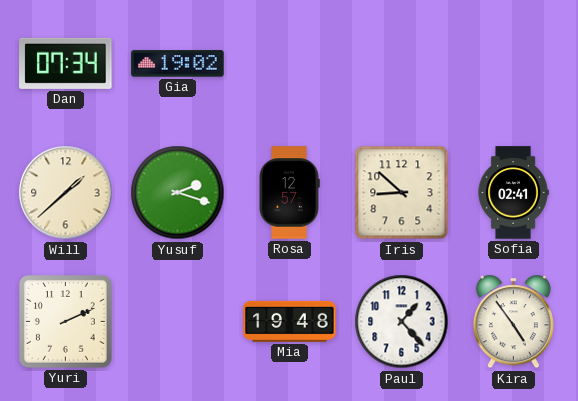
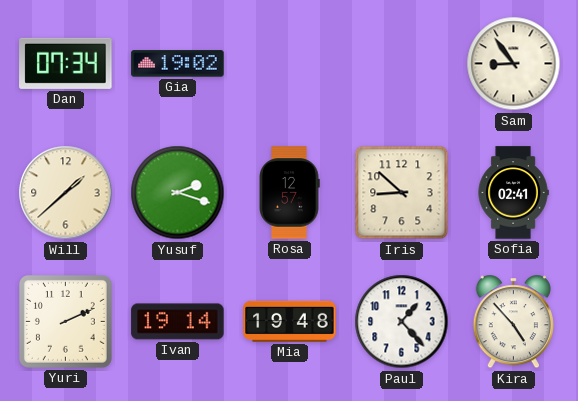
Sam: none -> 8:54 (514, 64)
Ivan: none -> 19:14 (178, 322)
Kira: 4:54 -> 4:53 (513, 322)
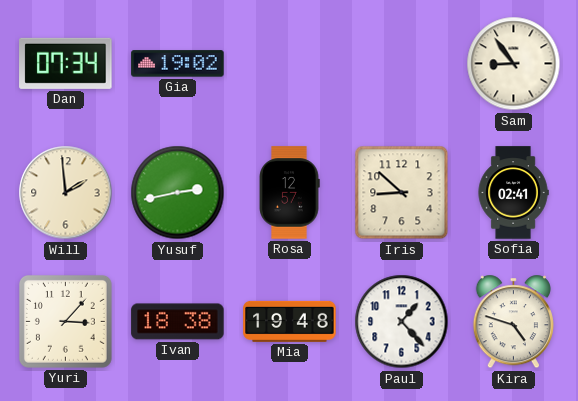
Will: 1:38 -> 1:59 (66, 193)
Yusuf: 2:18 -> 2:43 (178, 193)
Yuri: 2:11 -> 3:07 (65, 321)
Ivan: 19:14 -> 18:38 (178, 322)
Kira: 4:53 -> 4:48 (513, 322)
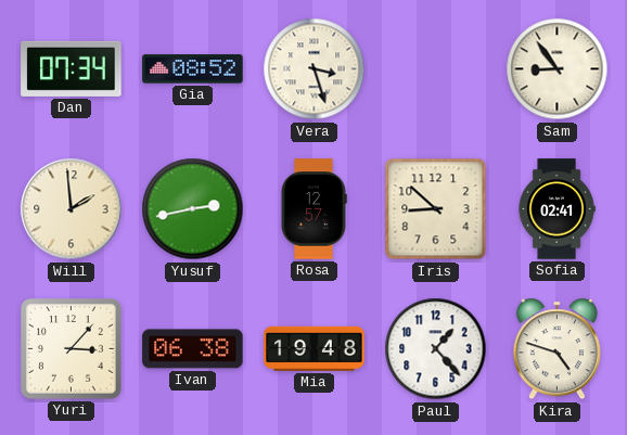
Gia: 19:02 -> 08:52 (193, 69)
Vera: none -> 3:27 (315, 69)
Ivan: 18:38 -> 06:38 (193, 349)
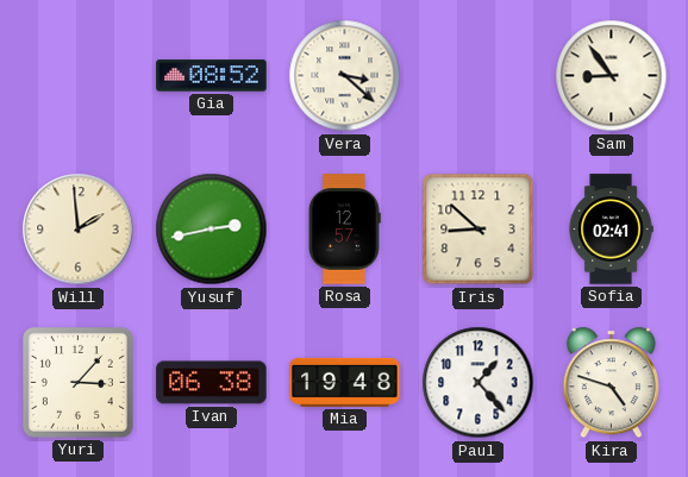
Dan: 07:34 -> none (72, 68)
Vera: 3:27 -> 3:22 (345, 76)
